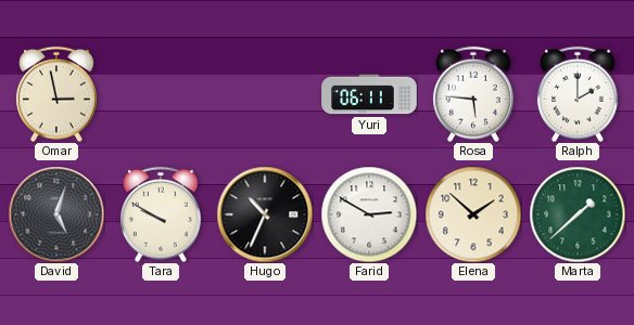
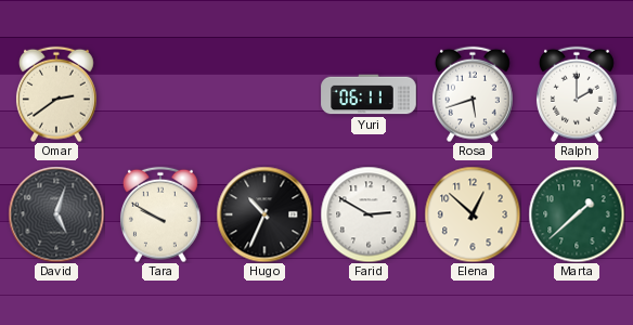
Omar: 2:58 -> 2:39 (56, 94)
Rosa: 5:46 -> 5:42 (473, 94)
Elena: 1:52 -> 12:52 (473, 214)
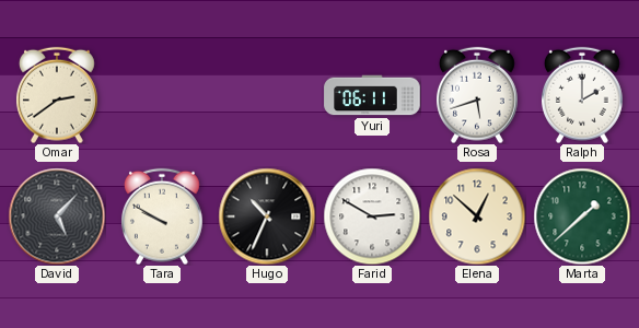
David: 5:03 -> 5:07 (57, 216)
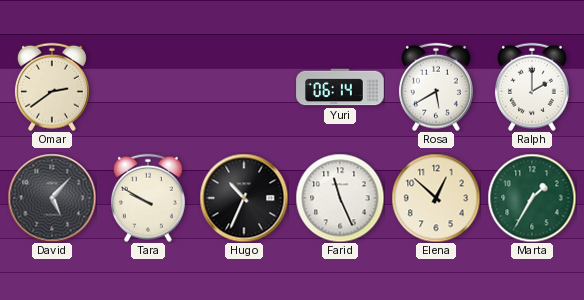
Yuri: 06:11 -> 06:14 (340, 87)
Rosa: 5:42 -> 5:40 (436, 87)
Farid: 2:50 -> 11:26 (340, 198)
Marta: 1:38 -> 1:35 (532, 198)
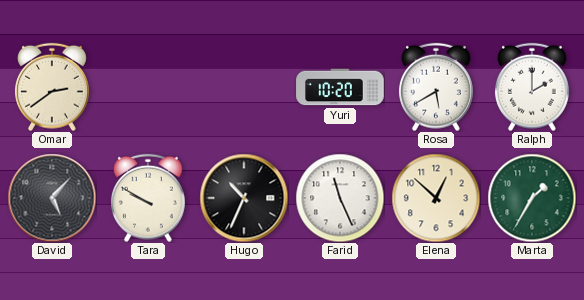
Yuri: 06:14 -> 10:20 (340, 87)
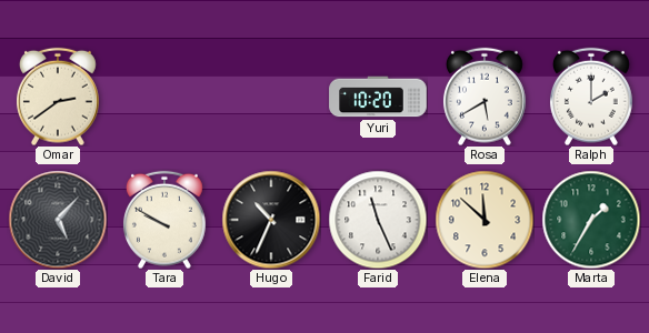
Elena: 12:52 -> 11:52 (485, 220)
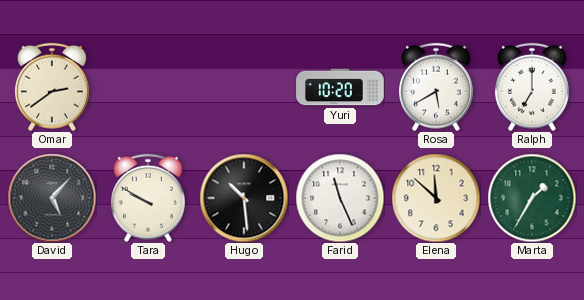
Ralph: 2:00 -> 7:00 (532, 87)
Hugo: 10:34 -> 10:29 (244, 198)
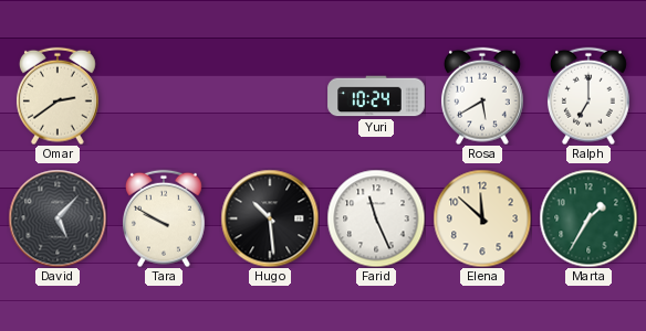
Yuri: 10:20 -> 10:24 (376, 96)
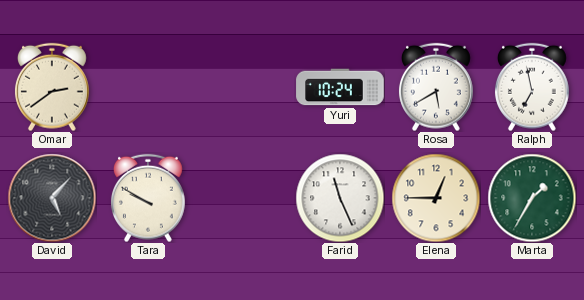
Ralph: 7:00 -> 6:58 (532, 87)
Hugo: 10:29 -> none (270, 218)
Elena: 11:52 -> 12:45 (436, 198)
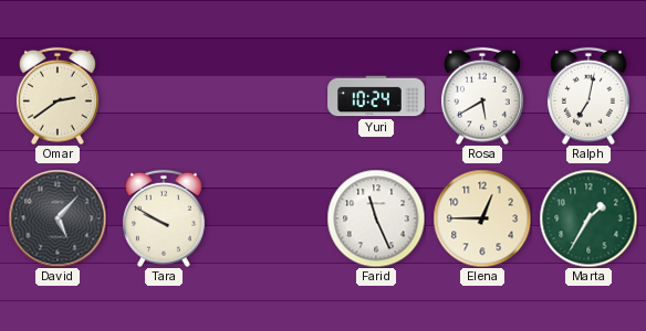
Ralph: 6:58 -> 7:02 (588, 96)
